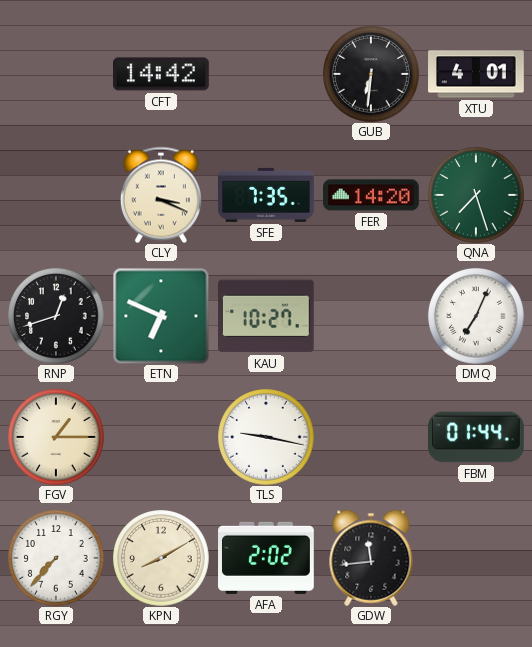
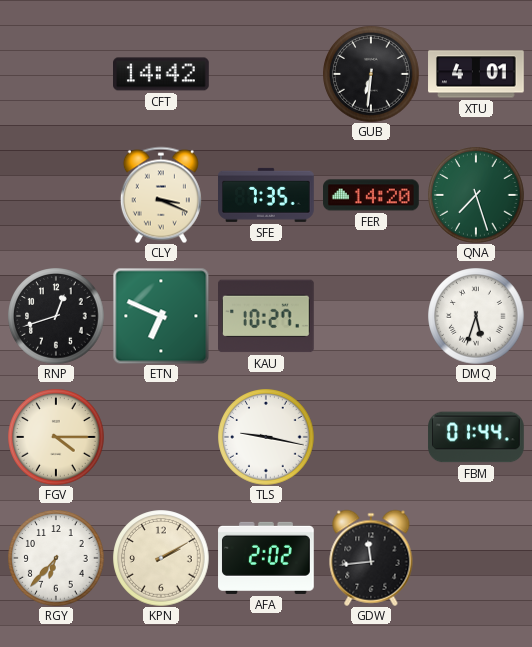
DMQ: 7:04 -> 5:33 (476, 316)
FGV: 1:15 -> 4:15 (56, 437)
RGY: 7:37 -> 6:37 (56, 558)
KPN: 8:10 -> 2:10 (161, 558)
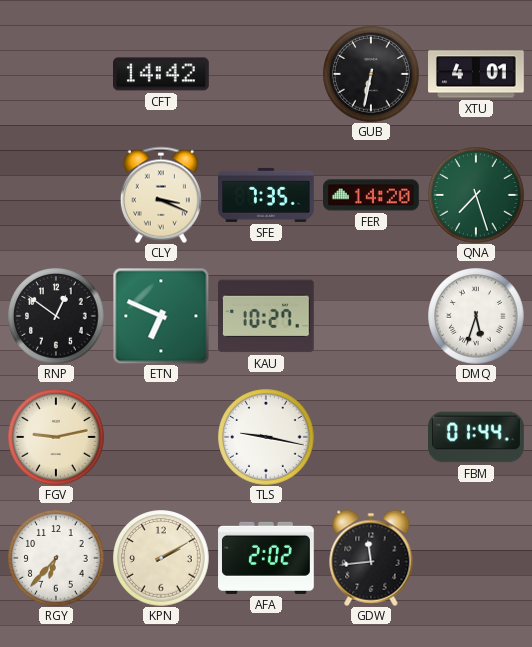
GUB: 6:31 -> 6:32 (371, 74)
RNP: 12:42 -> 12:51 (56, 316)
FGV: 4:15 -> 9:13 (56, 437)
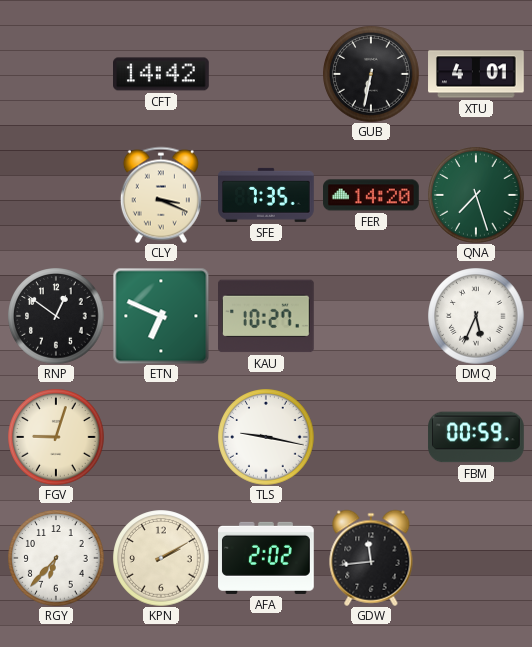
DMQ: 5:33 -> 5:34 (476, 316)
FGV: 9:13 -> 9:03 (56, 437)
FBM: 01:44 -> 00:59 (476, 437)
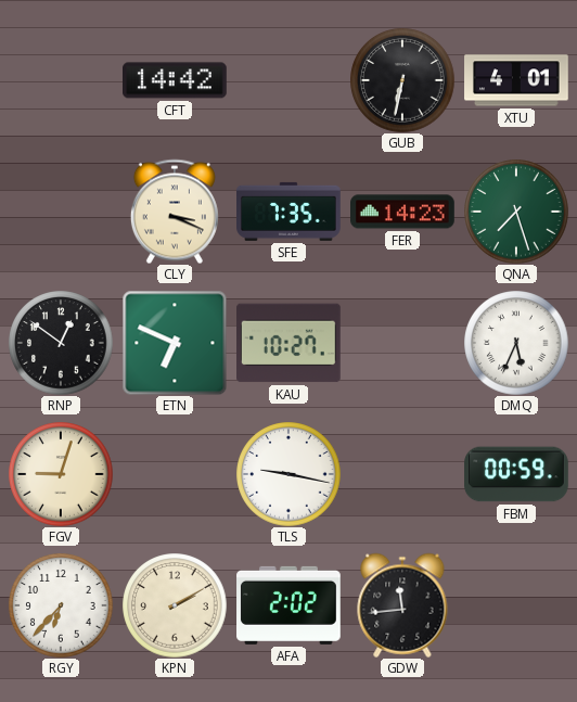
FER: 14:20 -> 14:23 (403, 212)
